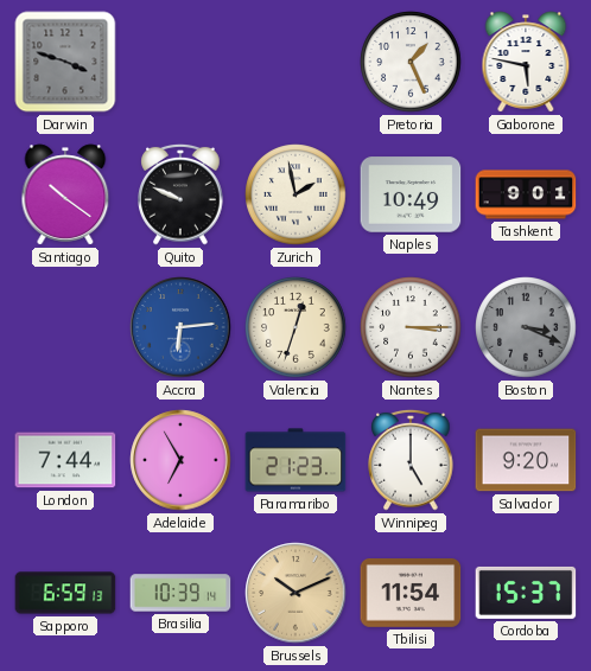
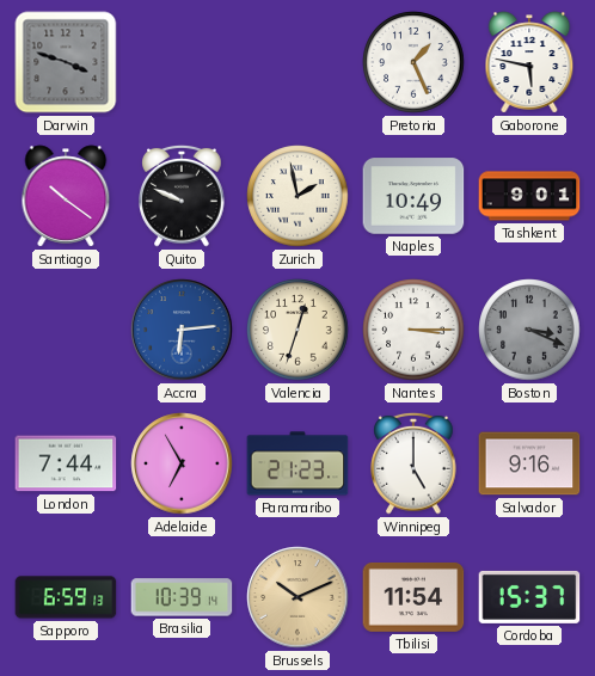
Salvador: 9:20 -> 9:16 (529, 463)
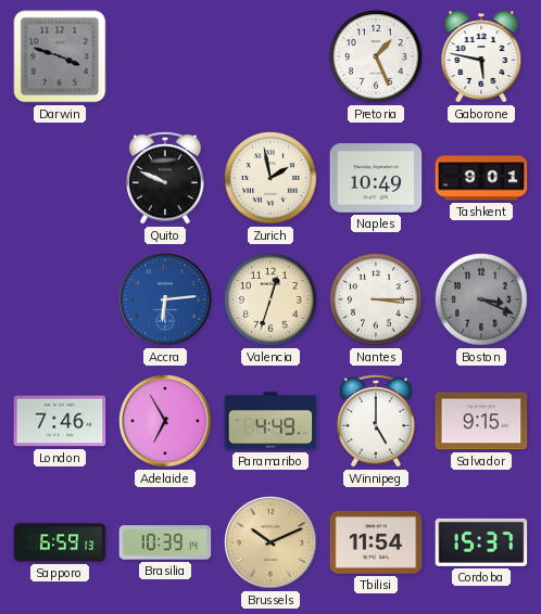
Santiago: 10:21 -> none (66, 196)
London: 7:44 -> 7:46 (60, 421)
Paramaribo: 21:23 -> 4:49 (270, 421)
Salvador: 9:16 -> 9:15 (481, 421)
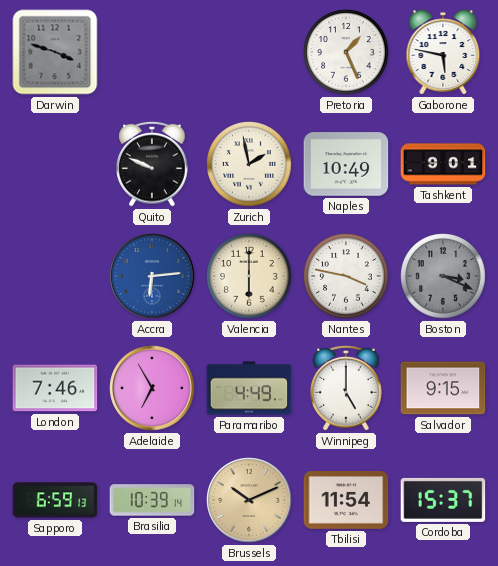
Valencia: 12:33 -> 6:00 (249, 276)
Nantes: 3:15 -> 3:47 (346, 276)
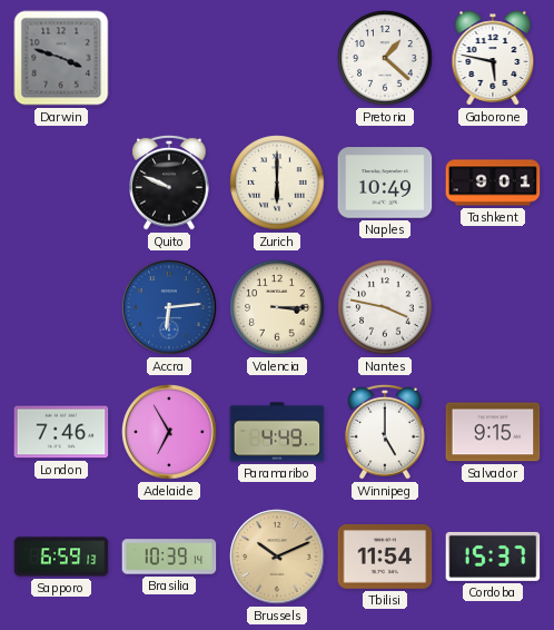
Pretoria: 1:26 -> 1:22 (385, 58)
Zurich: 1:58 -> 6:00 (277, 183)
Valencia: 6:00 -> 3:15 (277, 307)
Boston: 3:19 -> none (443, 276)
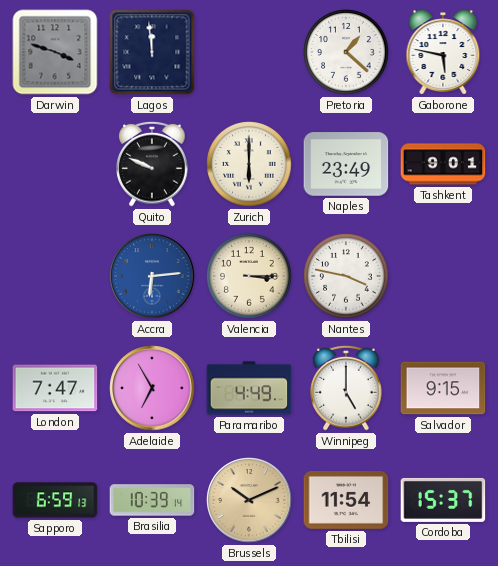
Lagos: none -> 11:59 (152, 52)
Naples: 10:49 -> 23:49 (346, 164)
London: 7:46 -> 7:47 (55, 388)
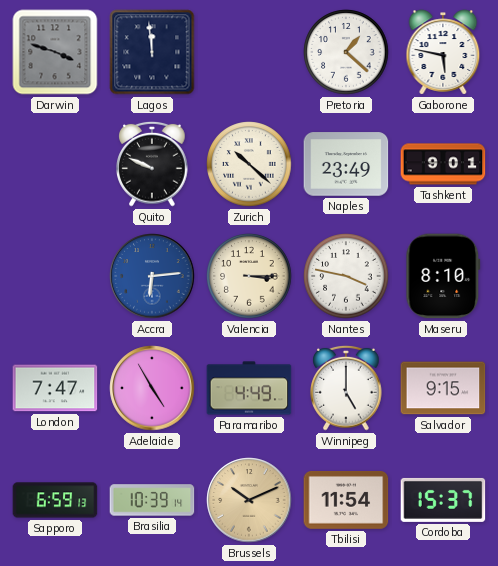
Zurich: 6:00 -> 10:22 (249, 164)
Maseru: none -> 8:10 (443, 276)
Adelaide: 6:55 -> 4:55 (152, 388)
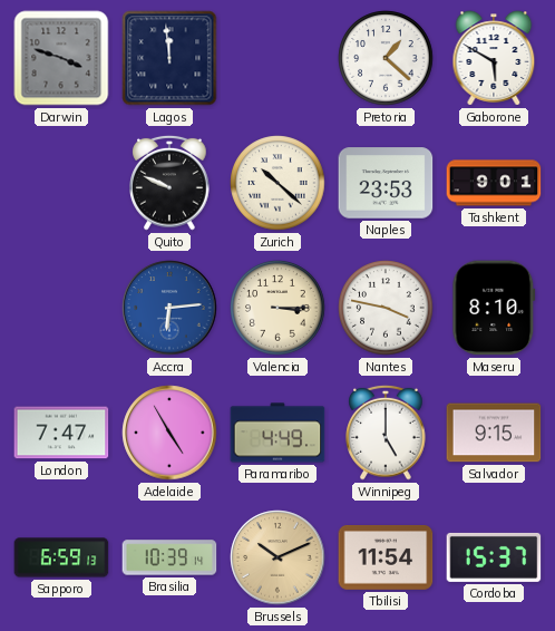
Gaborone: 5:47 -> 5:50 (494, 58)
Naples: 23:49 -> 23:53 (386, 183)
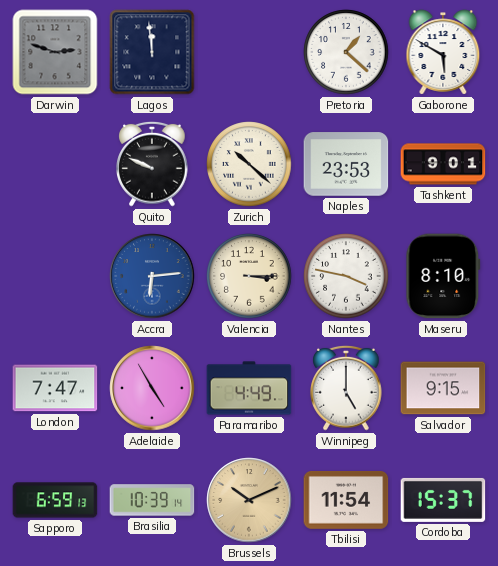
Darwin: 3:48 -> 2:48 (55, 52)
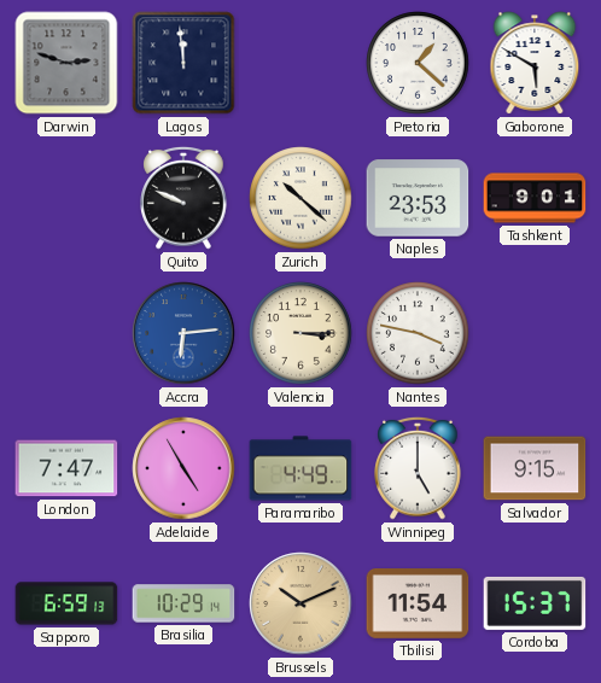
Maseru: 8:10 -> none (443, 276)
Brasilia: 10:39 -> 10:29 (183, 603)
